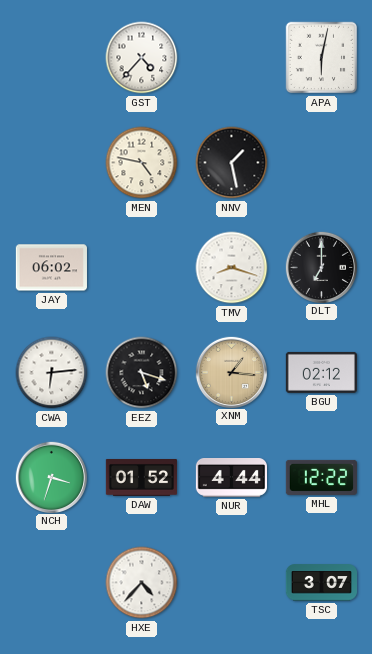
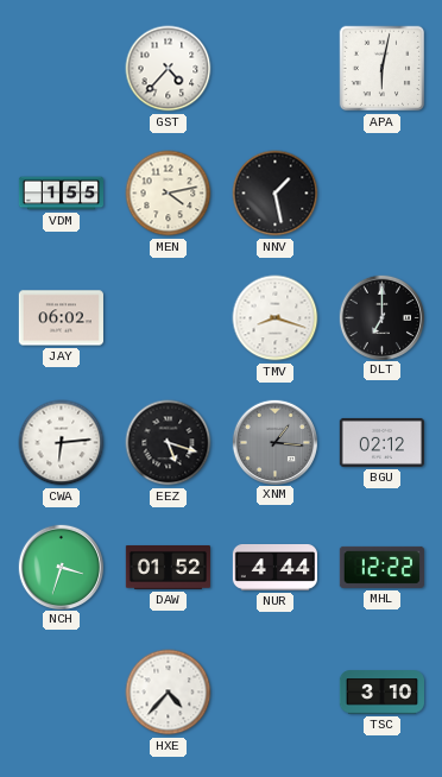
VDM: none -> 1:55 (61, 194)
MEN: 4:47 -> 4:13 (169, 194)
XNM dial: champagne -> grey (274, 442)
TSC: 3:07 -> 3:10 (381, 693)
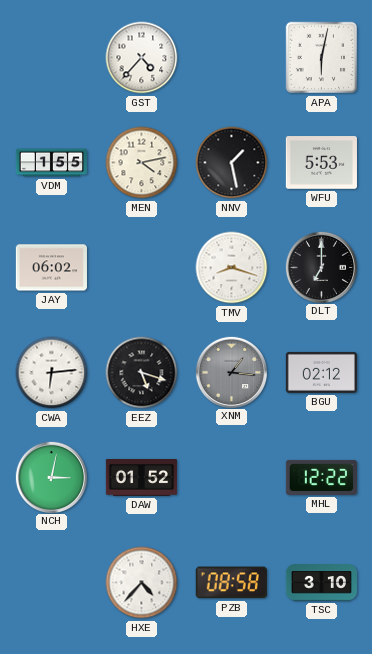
WFU: none -> 5:53 (321, 163)
NCH: 3:33 -> 3:02 (51, 477)
NUR: 4:44 -> none (274, 568)
PZB: none -> 08:58 (231, 583)
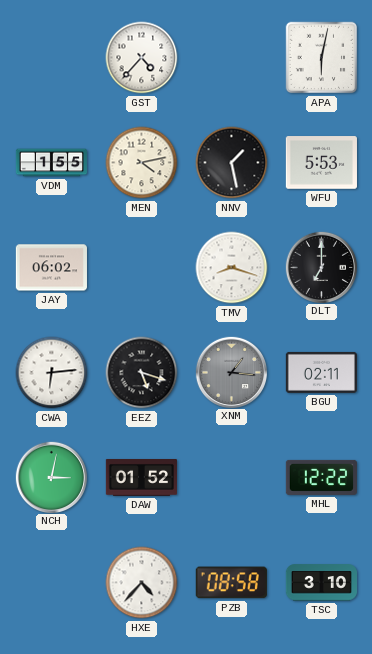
BGU: 02:12 -> 02:11 (321, 372)
